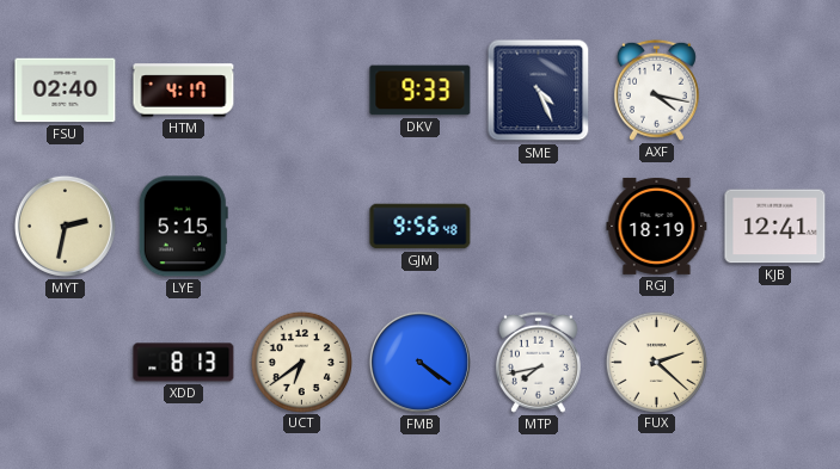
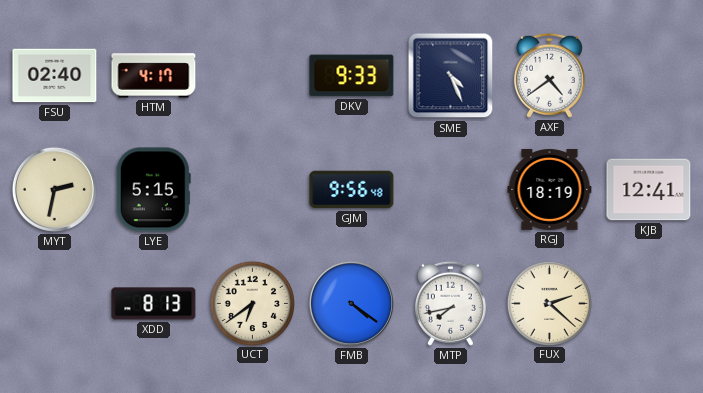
AXF: 4:17 -> 4:39 (549, 75)
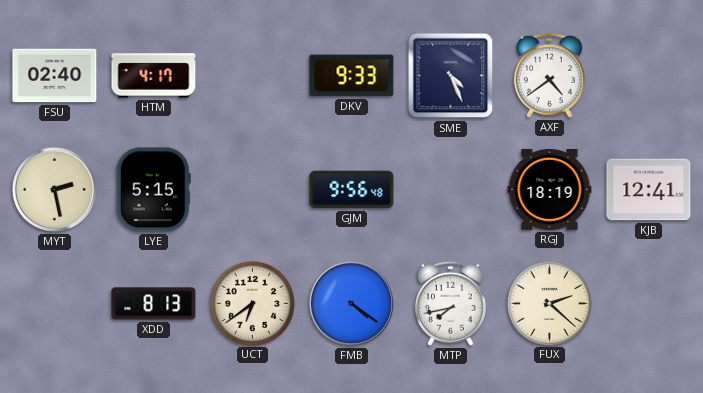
MYT: 2:32 -> 2:28 (54, 189)
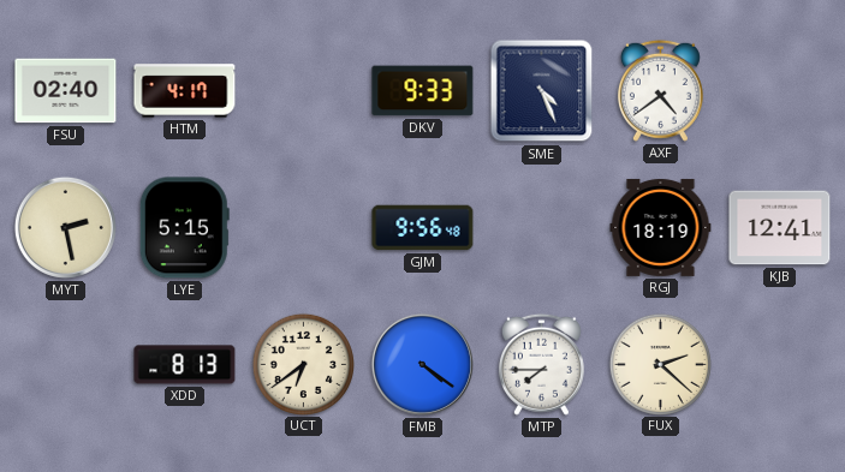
MTP: 7:43 -> 7:45 (541, 364)
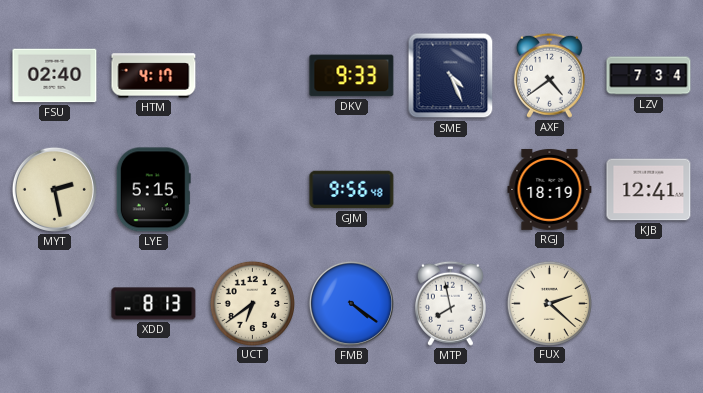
LZV: none -> 7:34 (649, 76)
MTP: 7:45 -> 7:58 (450, 303)
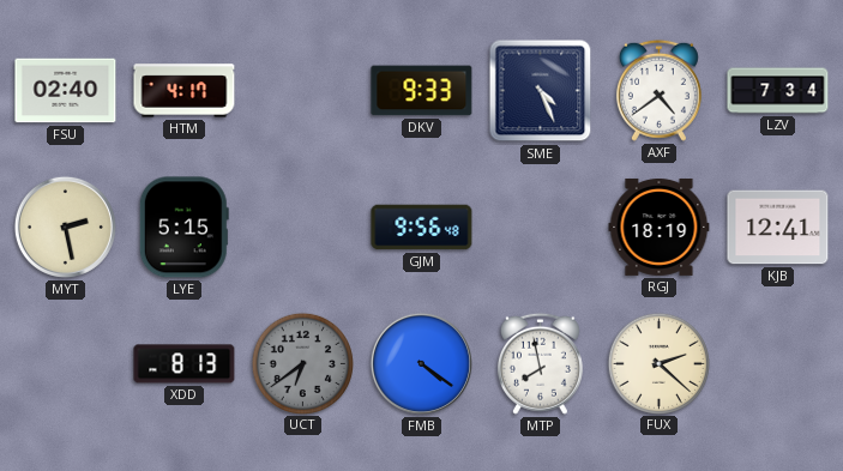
UCT dial: cream -> grey (302, 363)
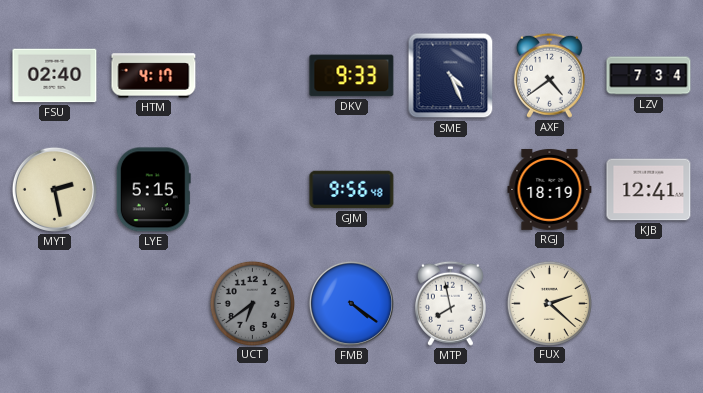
XDD: 8:13 -> none (185, 364)
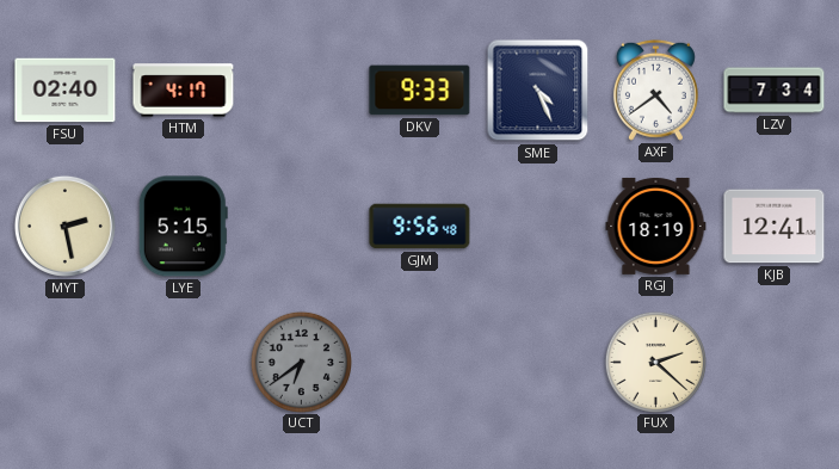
FMB: 4:21 -> none (351, 303)
MTP: 7:58 -> none (450, 303)
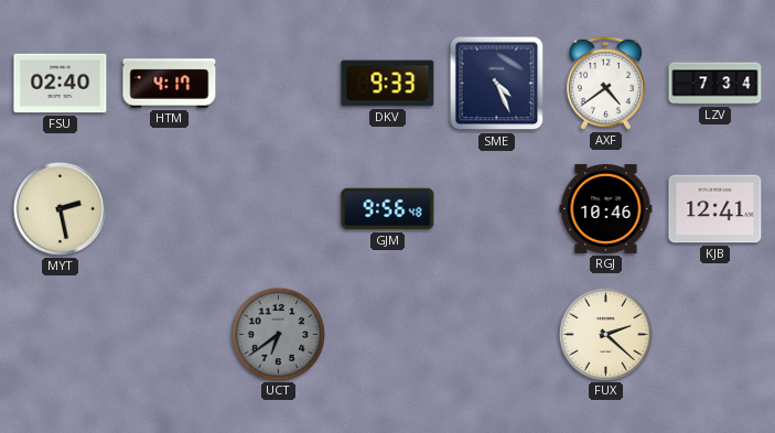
LYE: 5:15 -> none (183, 227)
RGJ: 18:19 -> 10:46 (606, 208)
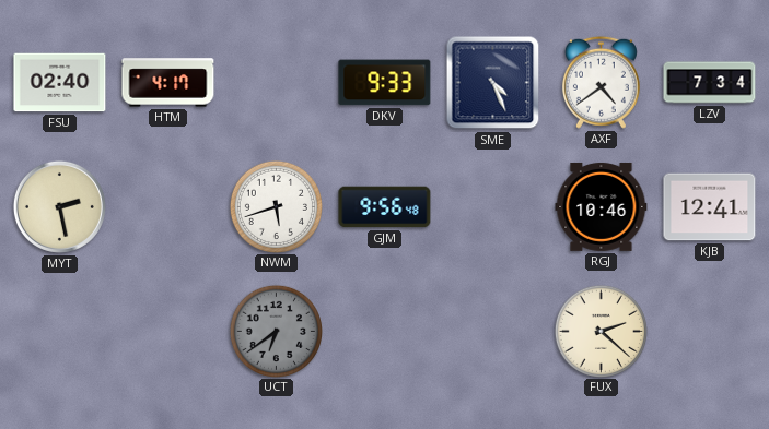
NWM: none -> 5:42 (276, 206)
